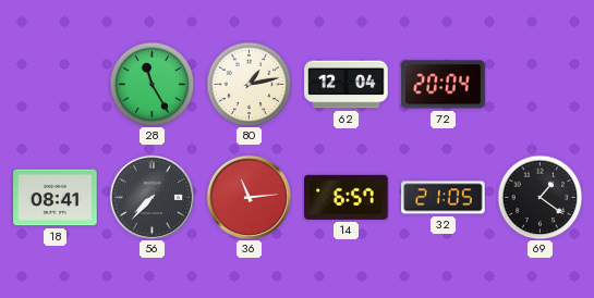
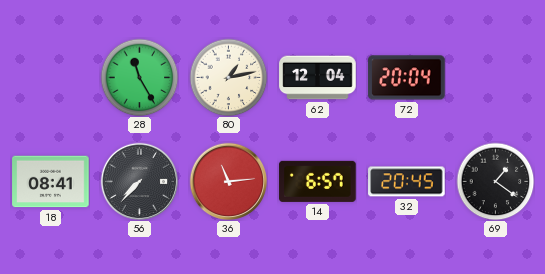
32: 21:05 -> 20:45 (407, 182)
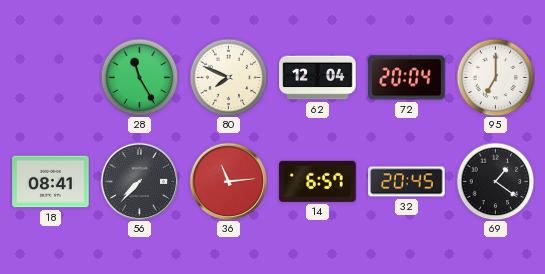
80: 1:13 -> 7:49 (228, 77)
95: none -> 7:00 (495, 77)
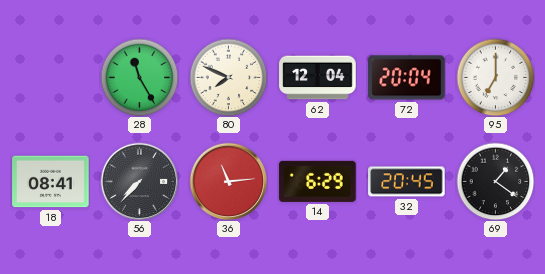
14: 6:57 -> 6:29 (318, 181)
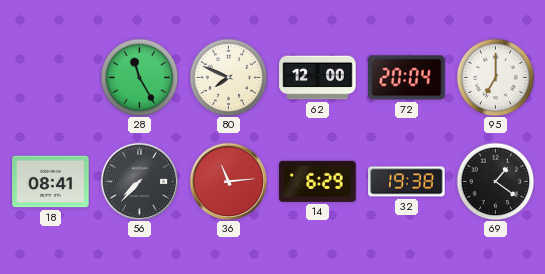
62: 12:04 -> 12:00 (318, 78)
32: 20:45 -> 19:38 (407, 182)
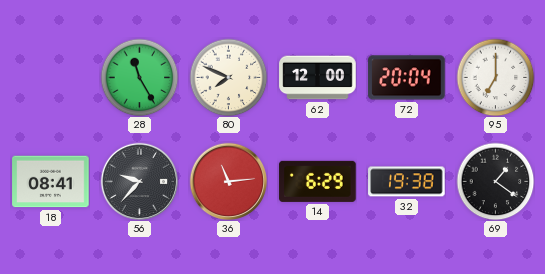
56: 7:37 -> 9:37 (139, 181)
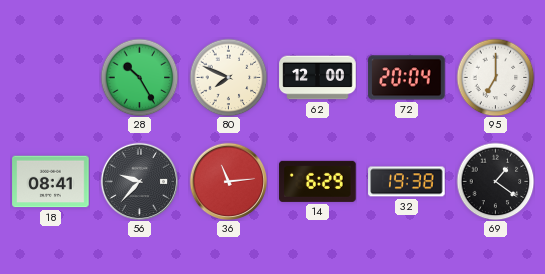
28: 11:25 -> 10:25 (139, 77)
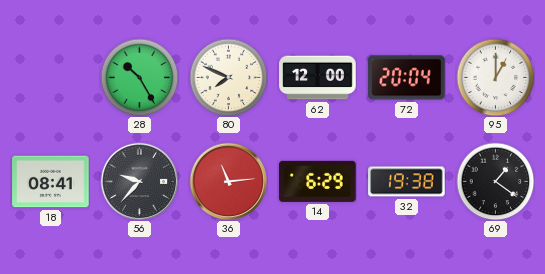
95: 7:00 -> 1:00 (495, 77)
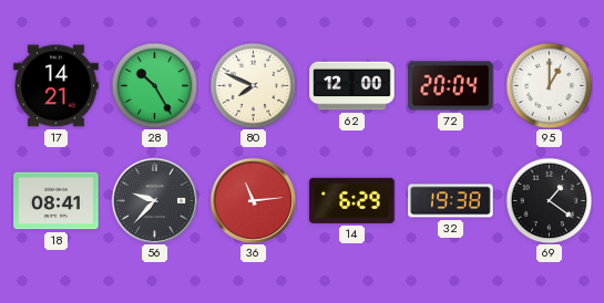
17: none -> 14:21 (57, 86)
